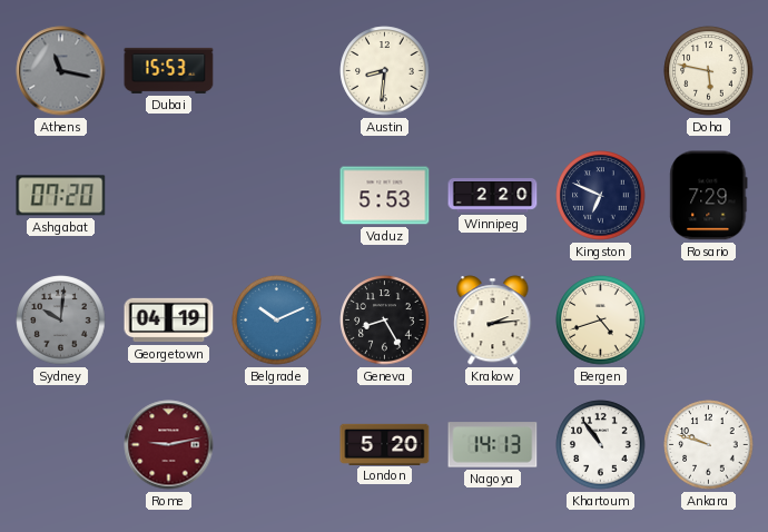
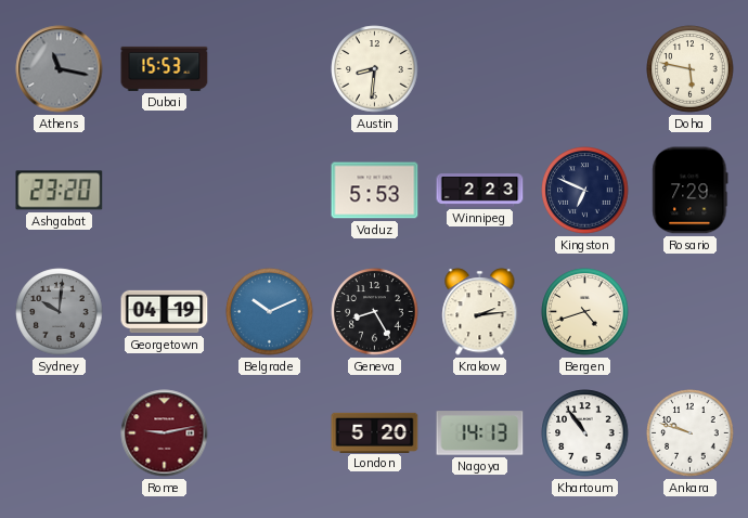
Ashgabat: 07:20 -> 23:20 (60, 191)
Winnipeg: 2:20 -> 2:23 (480, 191)
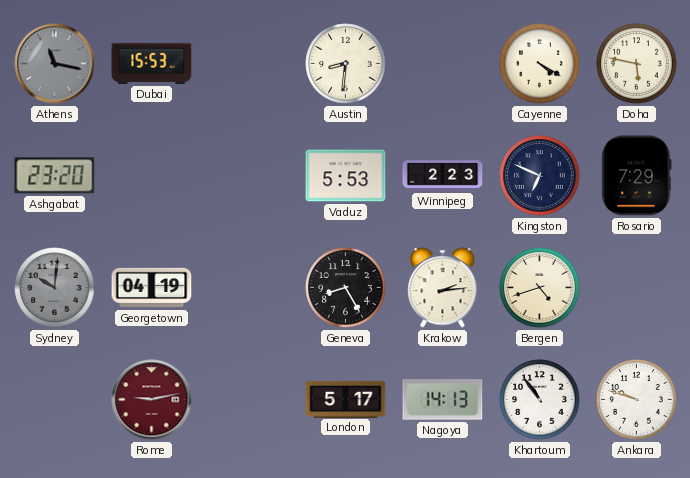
Cayenne: none -> 4:20 (540, 64)
Belgrade: 10:11 -> none (270, 312)
London: 5:20 -> 5:17 (346, 399)
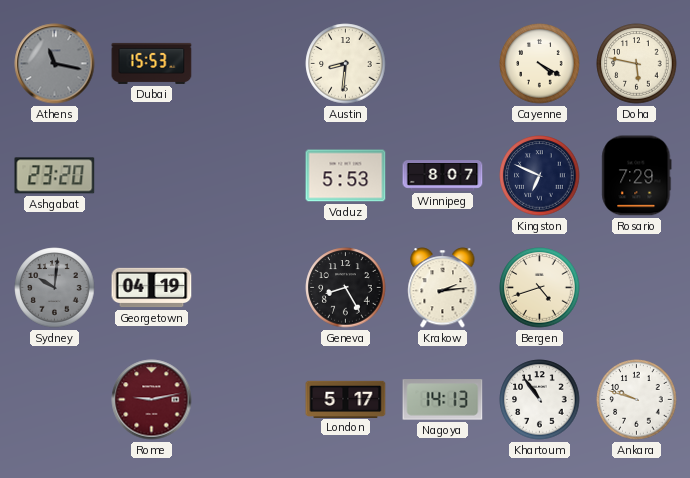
Winnipeg: 2:23 -> 8:07 (443, 176)
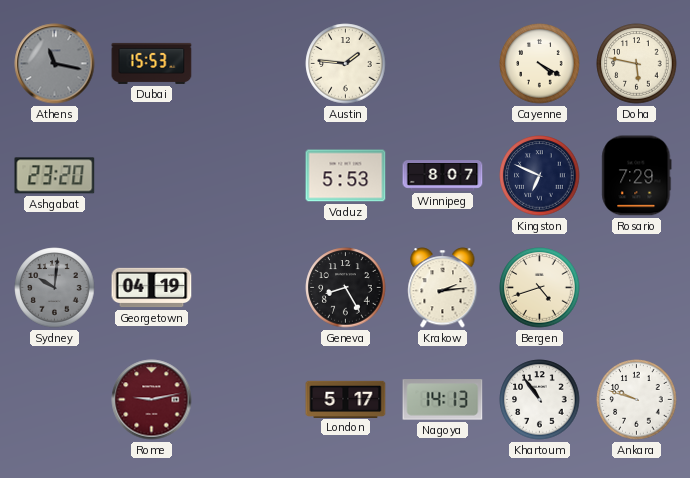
Austin: 8:31 -> 1:46 (346, 64)
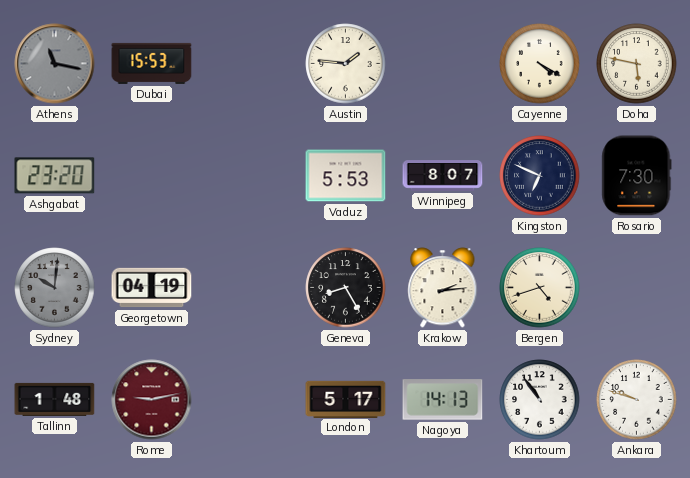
Rosario: 7:29 -> 7:30 (637, 176)
Tallinn: none -> 1:48 (55, 399)
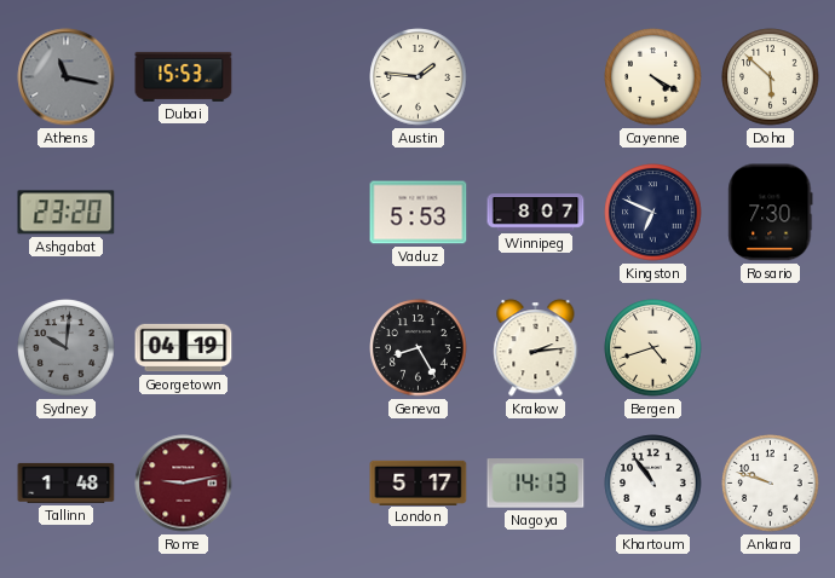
Doha: 5:47 -> 5:52 (771, 77)
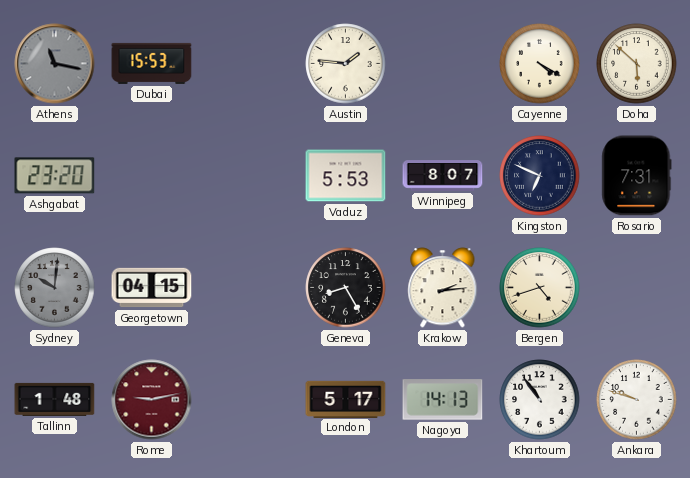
Rosario: 7:30 -> 7:31 (637, 176)
Georgetown: 04:19 -> 04:15 (152, 288)
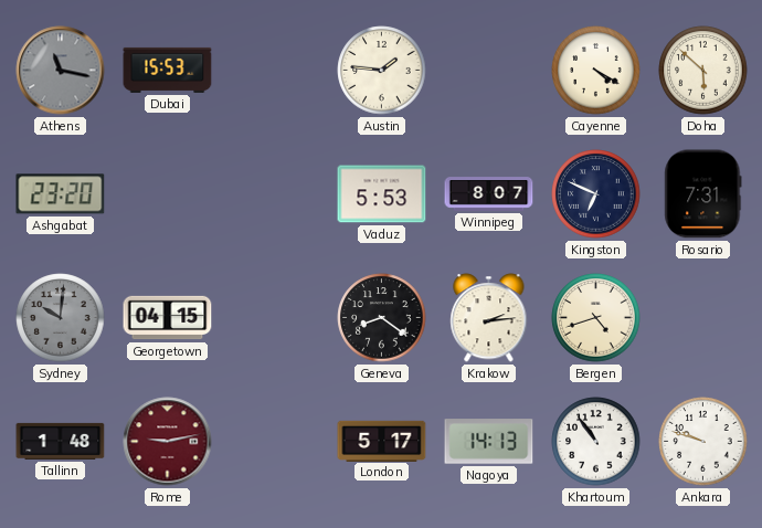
Geneva: 8:25 -> 8:21 (382, 318)
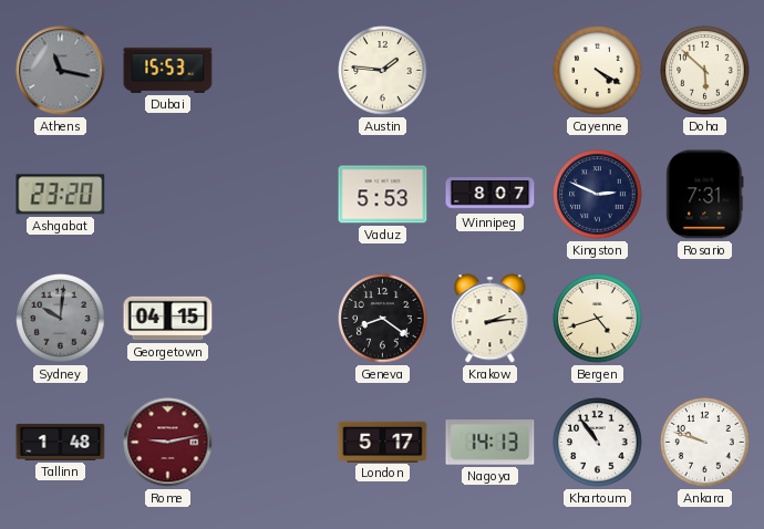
Kingston: 6:49 -> 2:49 (598, 195)
